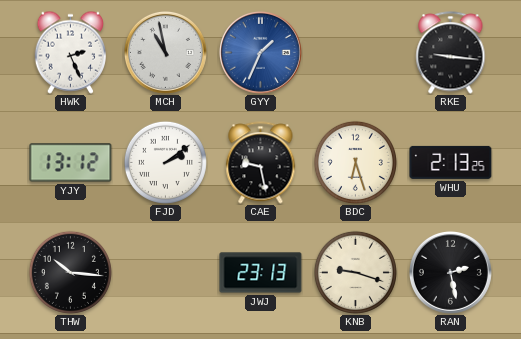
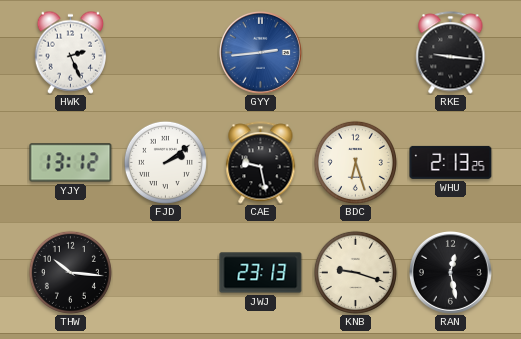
MCH: 10:58 -> none (165, 52)
GYY: 1:34 -> 2:44 (260, 52)
RAN: 2:28 -> 12:28 (450, 272)
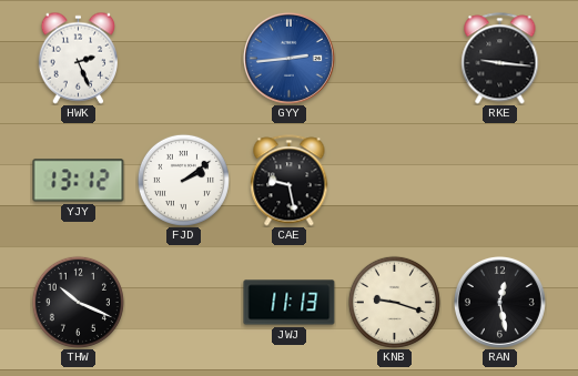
BDC: 6:27 -> none (355, 162)
WHU: 2:13 -> none (451, 162)
THW: 10:16 -> 10:19 (78, 302)
JWJ: 23:13 -> 11:13 (290, 303)
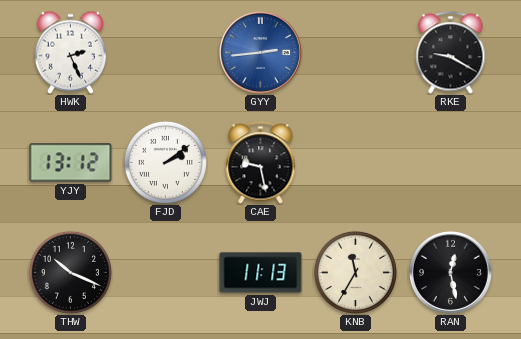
RKE: 9:16 -> 9:20 (451, 53)
KNB: 9:18 -> 11:35 (355, 272)
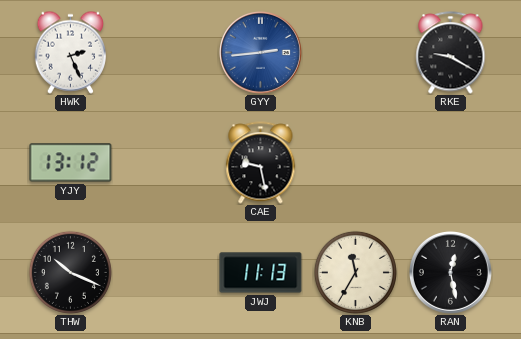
FJD: 2:09 -> none (165, 162)
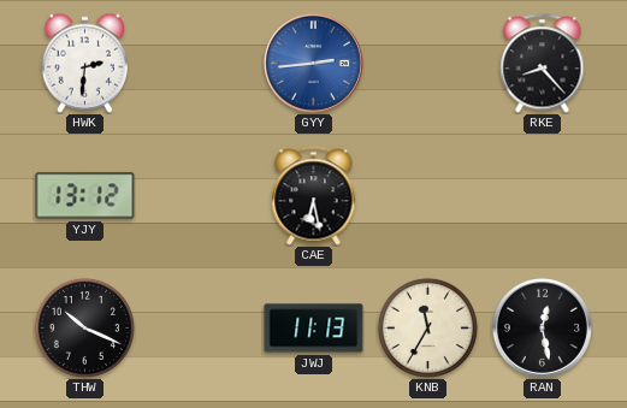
HWK: 2:26 -> 2:31 (84, 63)
RKE: 9:20 -> 8:23 (543, 64)
CAE: 9:28 -> 6:28 (314, 196)
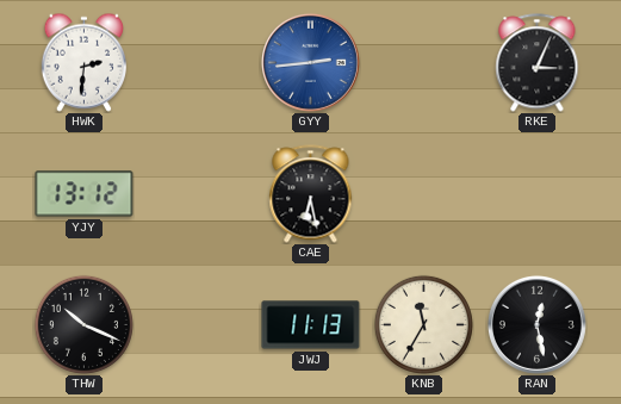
RKE: 8:23 -> 3:04 (538, 63)
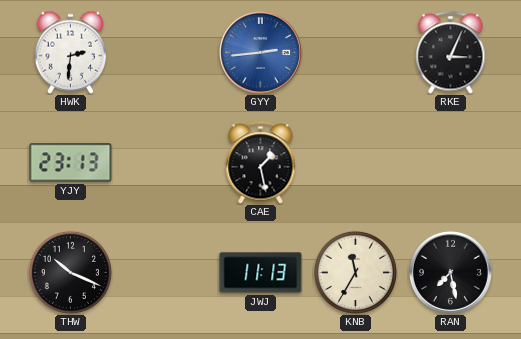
YJY: 13:12 -> 23:13 (71, 163)
CAE: 6:28 -> 1:28 (261, 163)
RAN: 12:28 -> 7:28 (450, 272)
